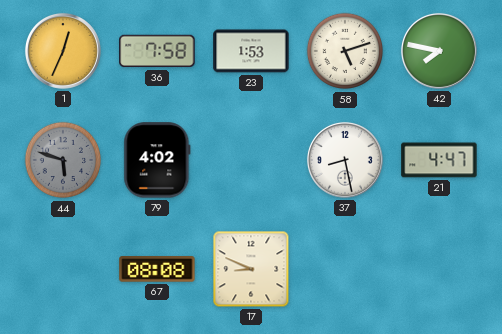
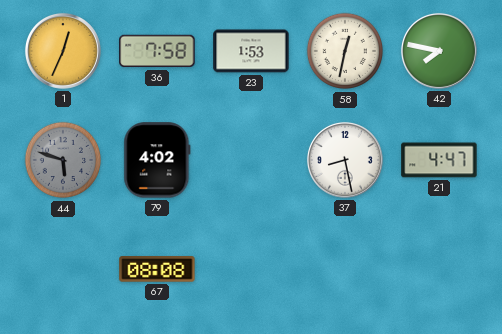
58: 5:12 -> 12:32 (345, 51)
17: 8:49 -> none (251, 269)
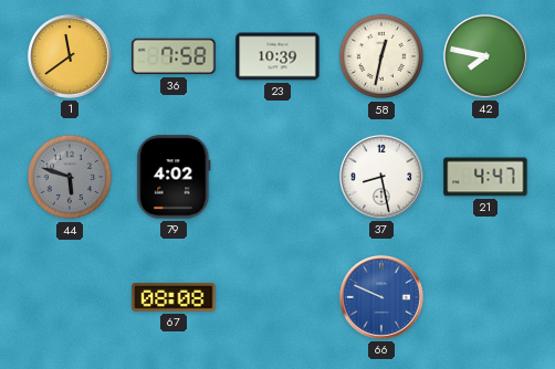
1: 12:34 -> 11:39 (70, 56)
23: 1:53 -> 10:39 (277, 56)
66: none -> 9:49 (381, 297)
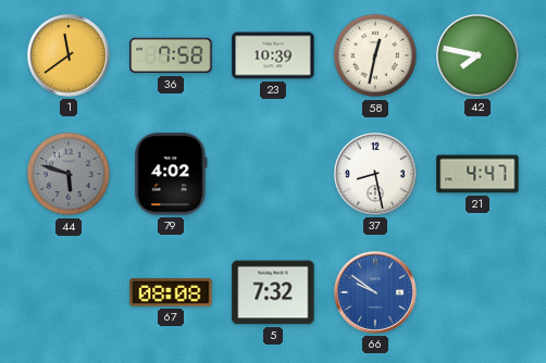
5: none -> 7:32 (273, 292)
66: 9:49 -> 9:51 (375, 292)
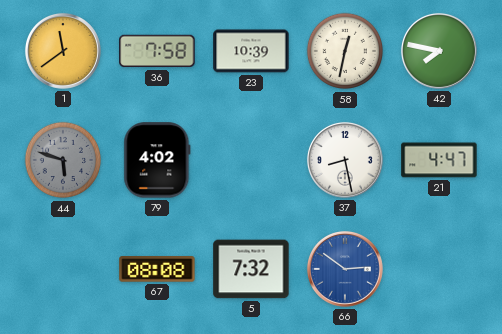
66: 9:51 -> 2:51 (345, 269)
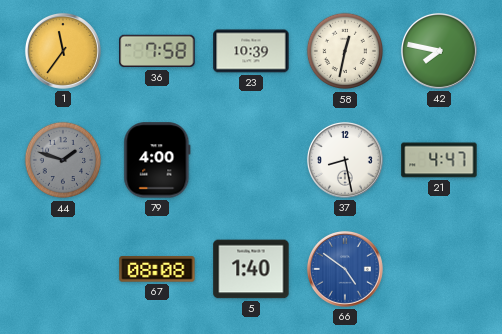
1: 11:39 -> 11:36 (63, 51)
44: 5:48 -> 1:48 (63, 160)
79: 4:02 -> 4:00 (157, 160)
5: 7:32 -> 1:40 (251, 269)
66: 2:51 -> 4:51 (345, 269)
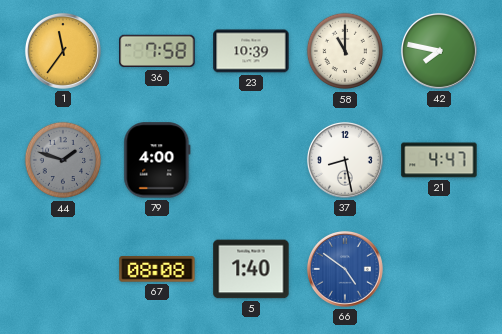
58: 12:32 -> 11:00 (345, 51)
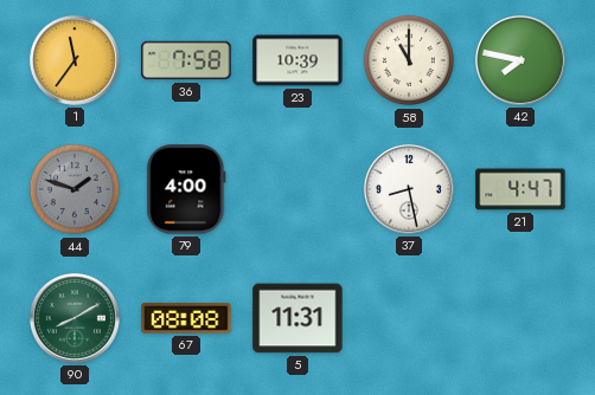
90: none -> 8:10 (75, 318)
5: 1:40 -> 11:31 (297, 318)
66: 4:51 -> none (345, 269)
